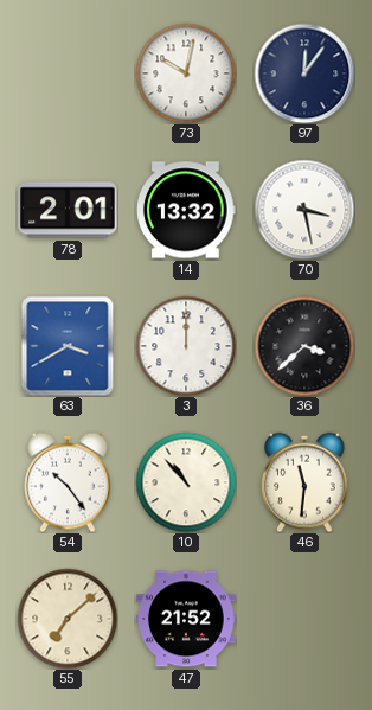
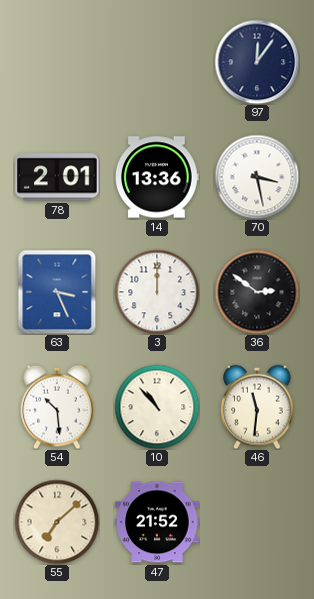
73: 10:02 -> none (186, 73)
14: 13:32 -> 13:36 (157, 177)
63: 3:40 -> 3:26 (57, 292)
36: 3:38 -> 2:51 (257, 292)
54: 10:24 -> 10:29 (57, 407)
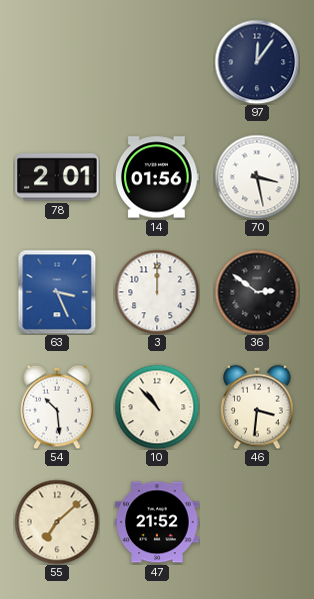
14: 13:36 -> 01:56 (157, 177)
46: 11:31 -> 3:31 (257, 407)
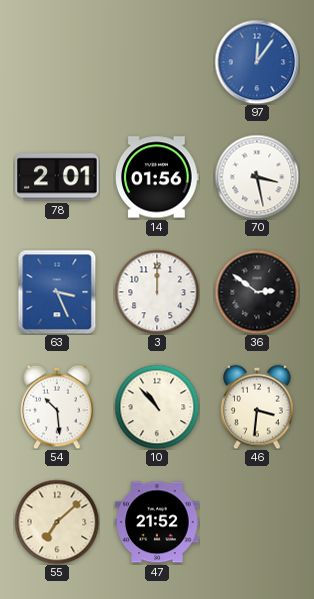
97 dial: navy -> blue (257, 62)
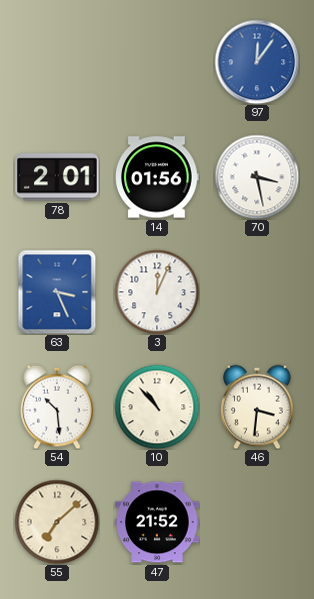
3: 12:00 -> 12:04 (157, 292)
36: 2:51 -> none (257, 292)
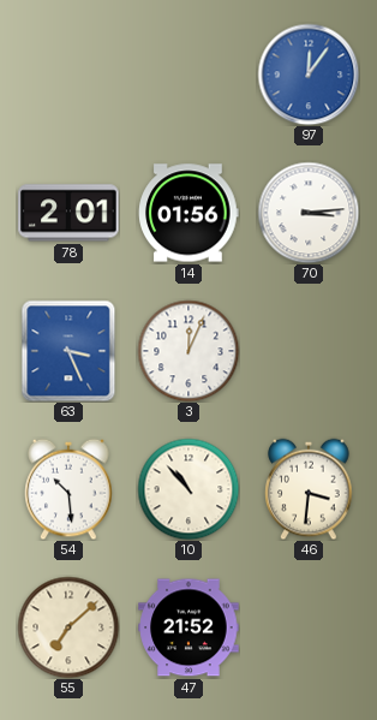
70: 3:28 -> 3:14 (309, 213)
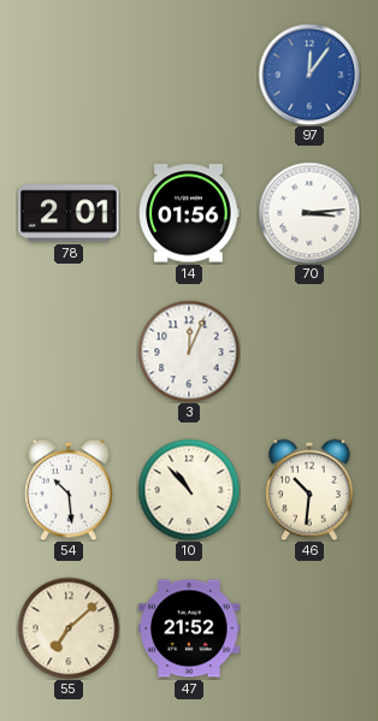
63: 3:26 -> none (68, 351)
46: 3:31 -> 10:31 (309, 490)
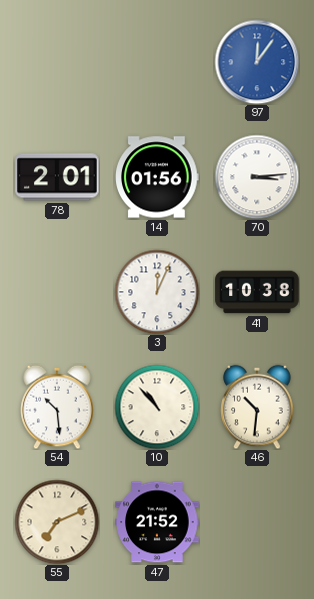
41: none -> 10:38 (257, 292)
55: 7:08 -> 7:11 (57, 522)
